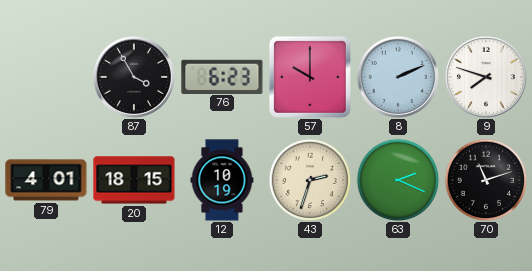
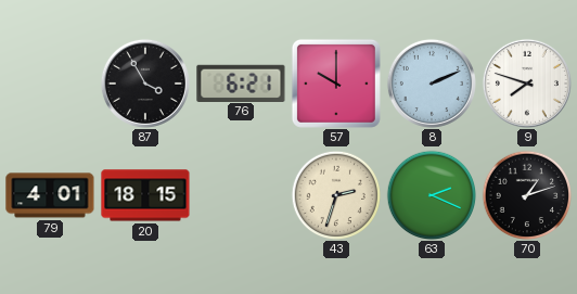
76: 6:23 -> 6:21 (241, 82)
12: 10:19 -> none (222, 180)
70: 11:12 -> 1:12 (526, 195)
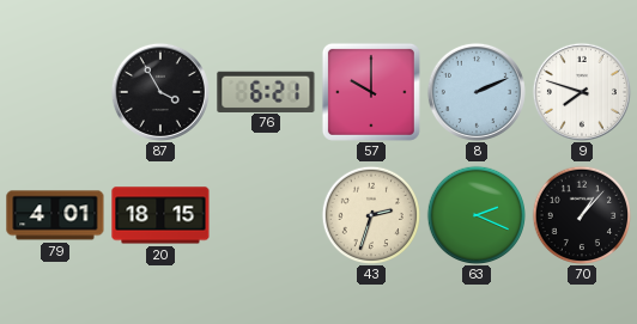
70: 1:12 -> 1:07 (581, 215)
